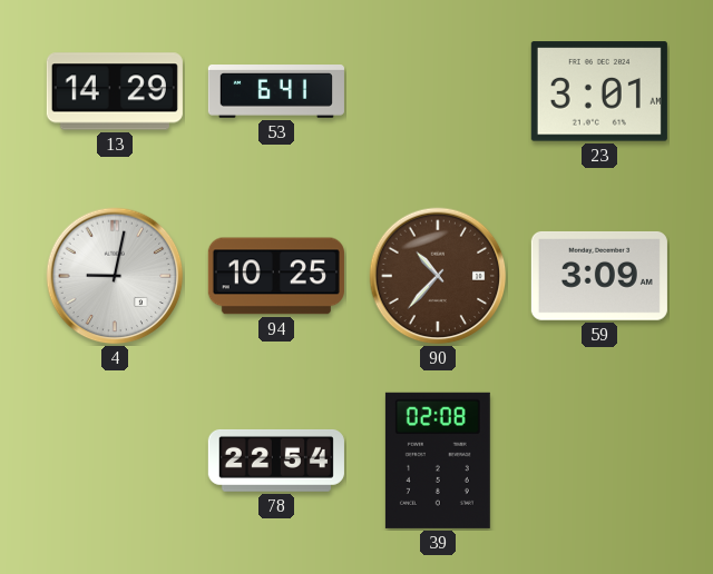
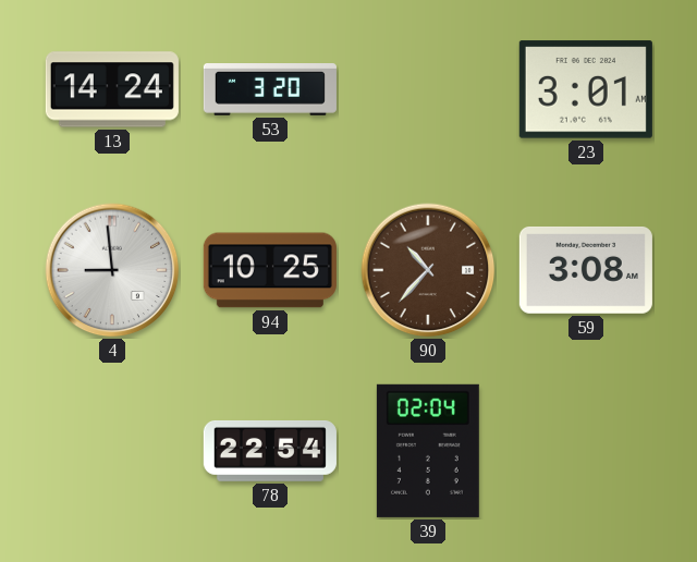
13: 14:29 -> 14:24 (112, 89)
53: 6:41 -> 3:20 (270, 90)
4: 9:02 -> 8:59 (112, 270)
59: 3:09 -> 3:08 (586, 270)
39: 02:08 -> 02:04 (428, 451)
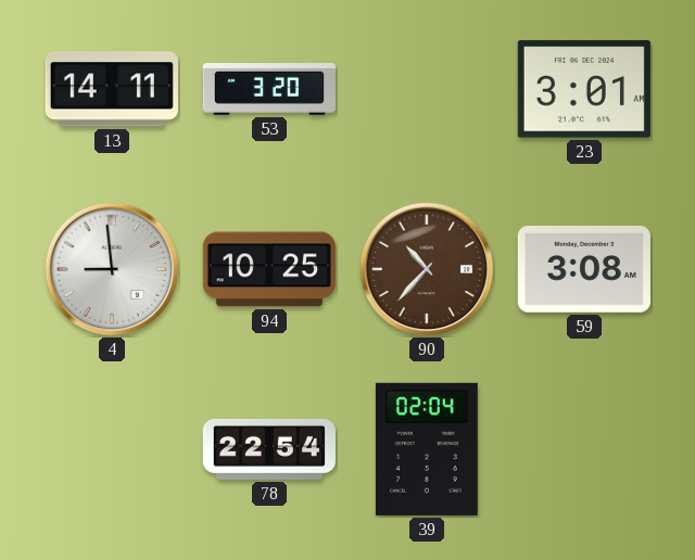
13: 14:24 -> 14:11 (112, 89)
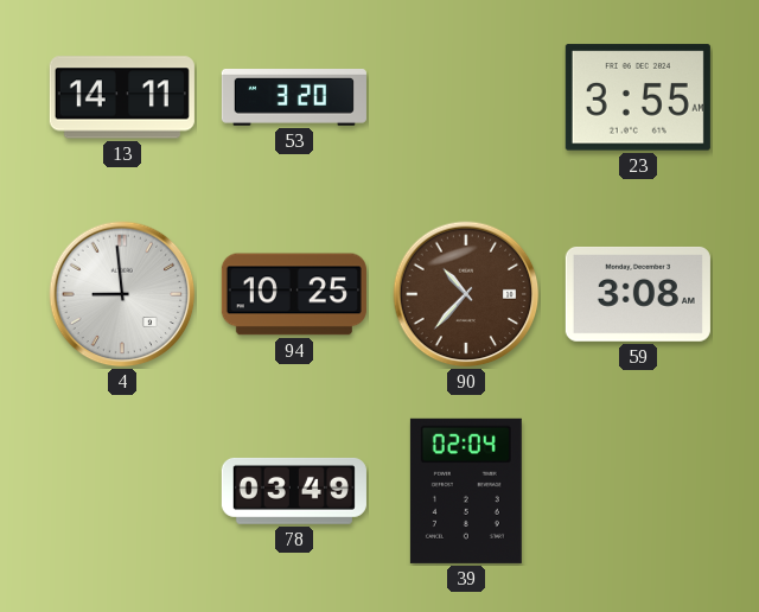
23: 3:01 -> 3:55 (638, 97)
78: 22:54 -> 03:49 (294, 491)
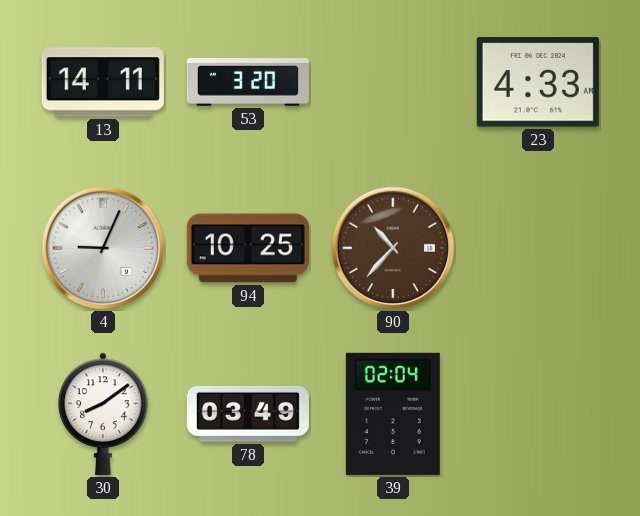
23: 3:55 -> 4:33 (538, 82)
4: 8:59 -> 9:04 (103, 248)
59: 3:08 -> none (638, 294)
30: none -> 8:09 (103, 414)
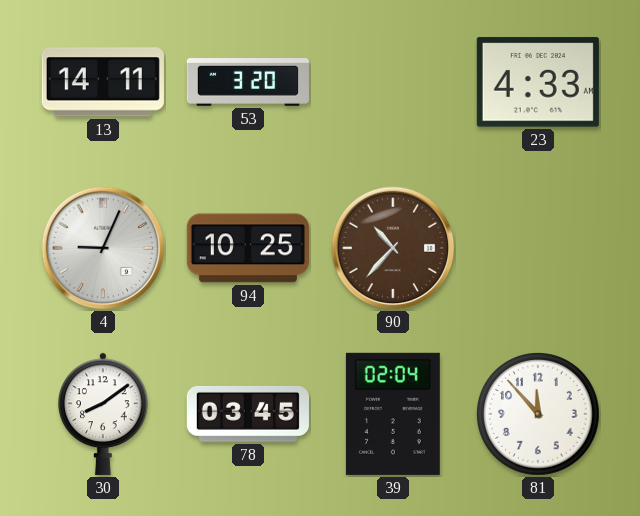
78: 03:49 -> 03:45 (248, 414)
81: none -> 11:53 (539, 415)
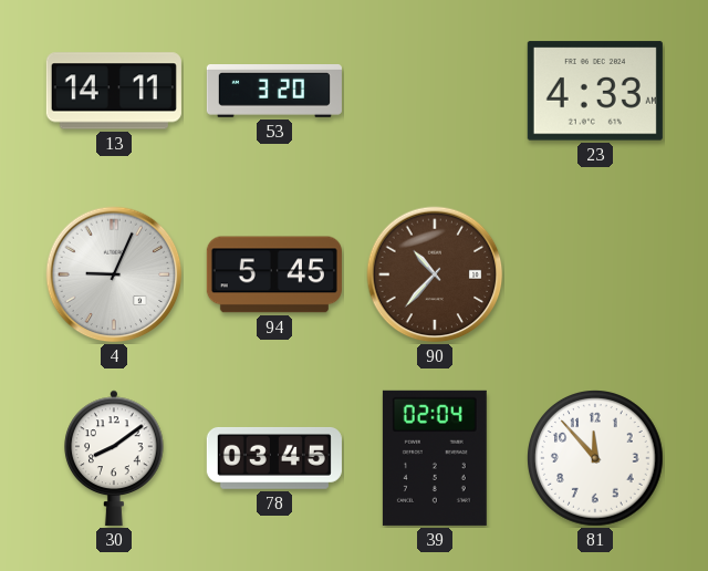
94: 10:25 -> 5:45 (274, 274)
